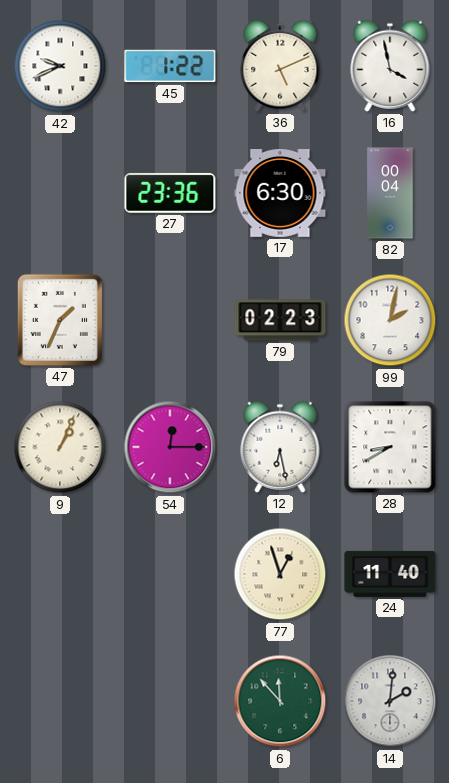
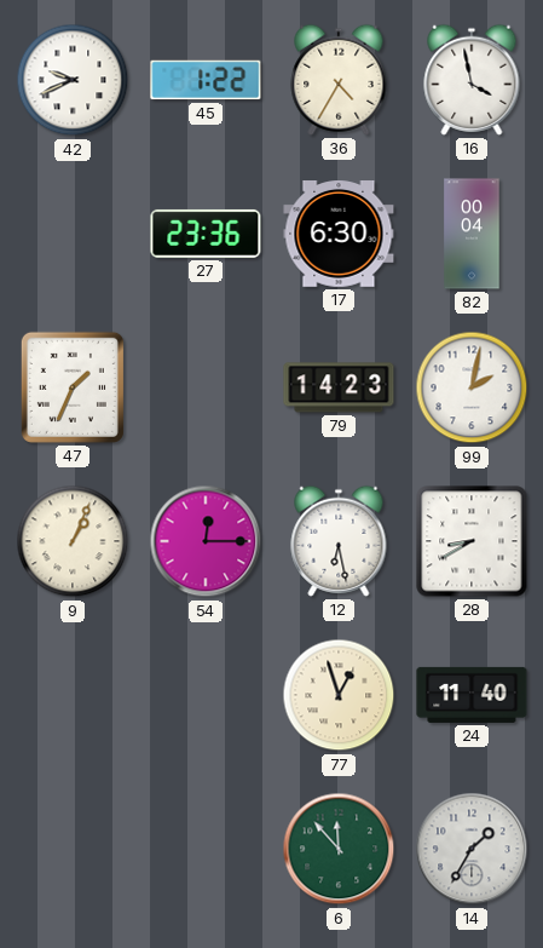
36: 5:11 -> 4:35 (339, 80)
79: 02:23 -> 14:23 (339, 387)
14: 2:01 -> 1:35 (472, 849)
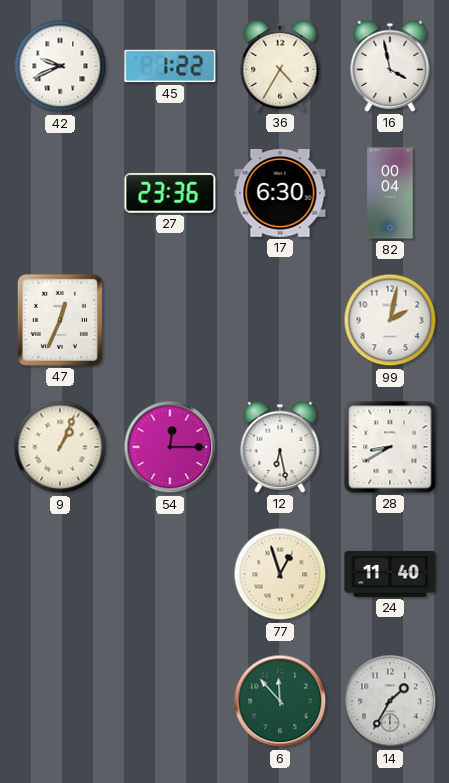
47: 1:34 -> 12:34 (60, 320)
79: 14:23 -> none (339, 387)
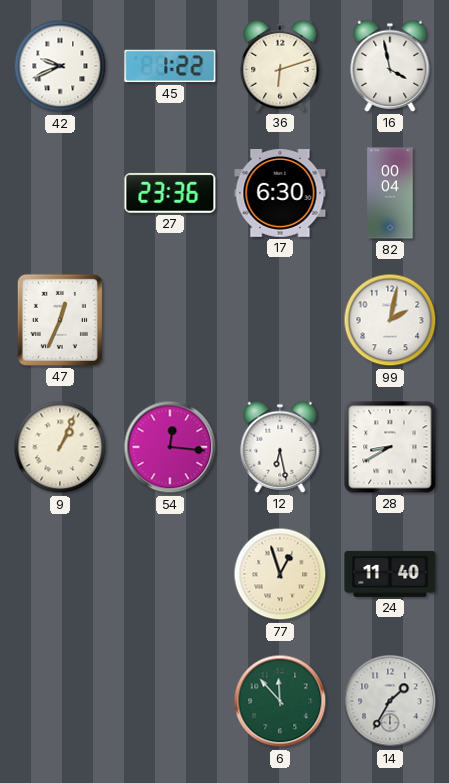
36: 4:35 -> 6:12 (280, 66)
54: 12:15 -> 12:16 (170, 447)
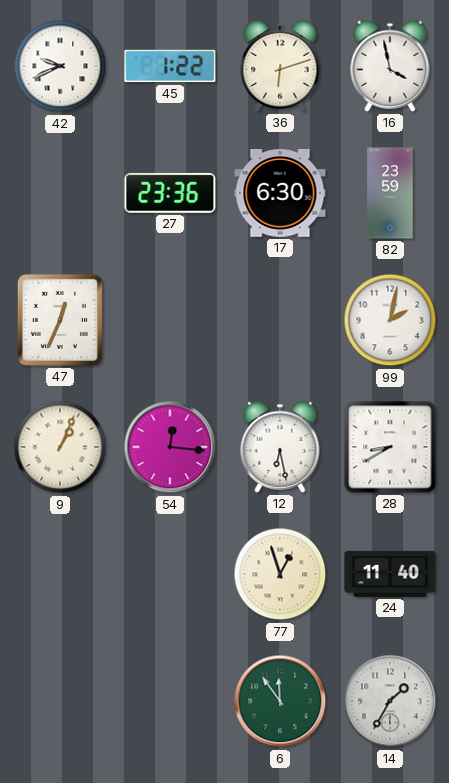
82: 00:04 -> 23:59 (390, 193)
6: 11:53 -> 11:54 (280, 701)
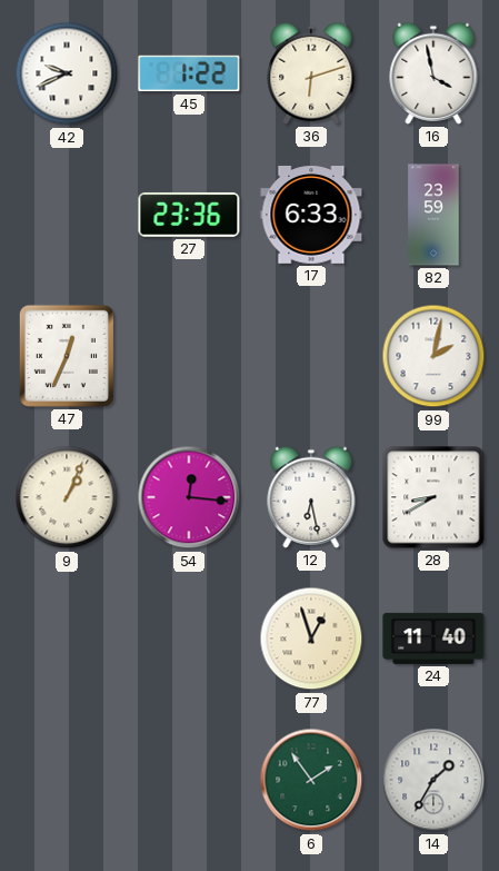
17: 6:30 -> 6:33 (311, 216)
6: 11:54 -> 1:54 (311, 780)
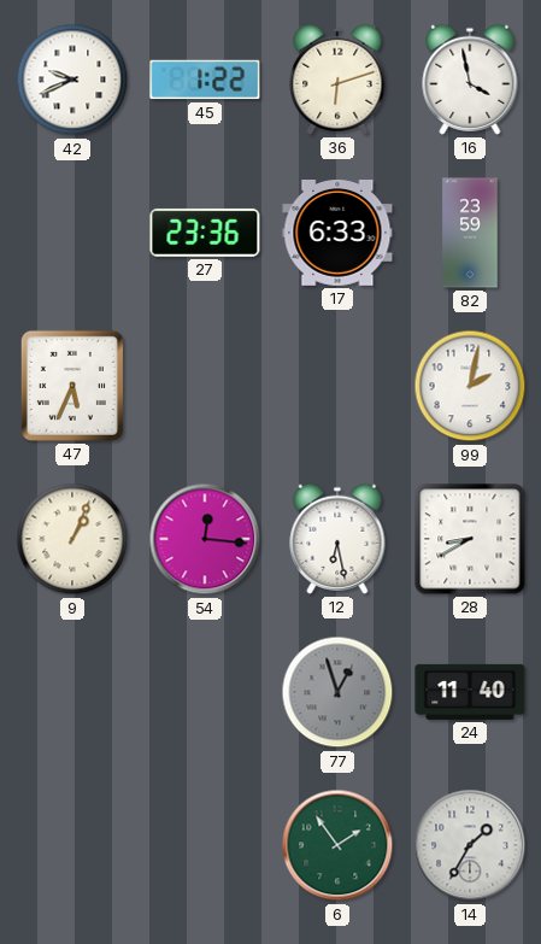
47: 12:34 -> 5:34 (72, 386)
77 dial: cream -> grey (337, 692)
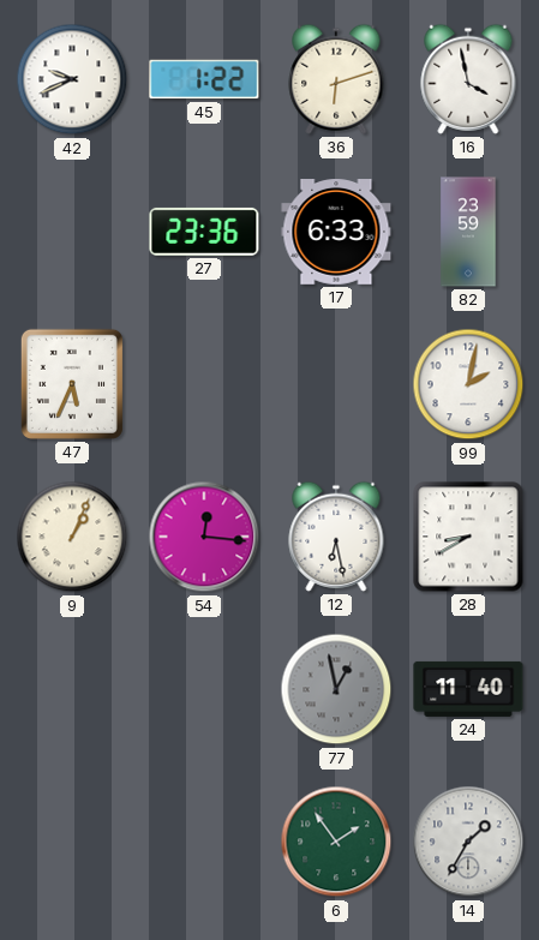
77: 12:57 -> 12:58 (336, 689)
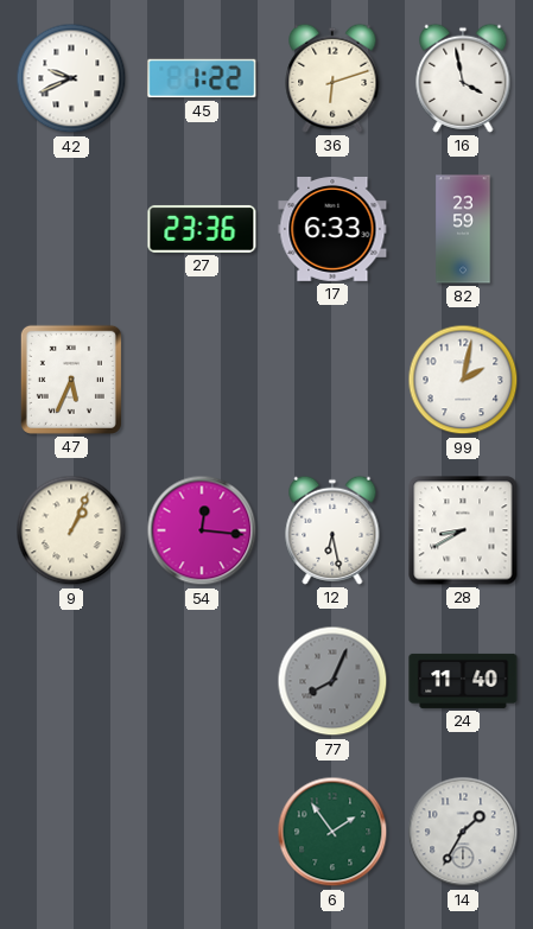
77: 12:58 -> 8:04 (332, 681)
